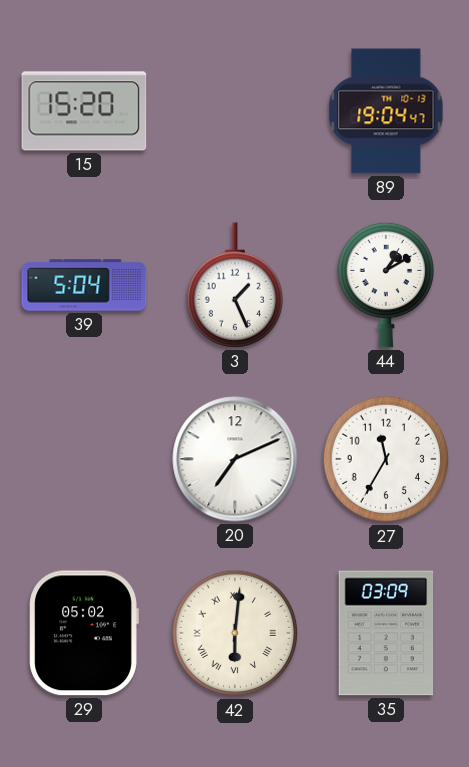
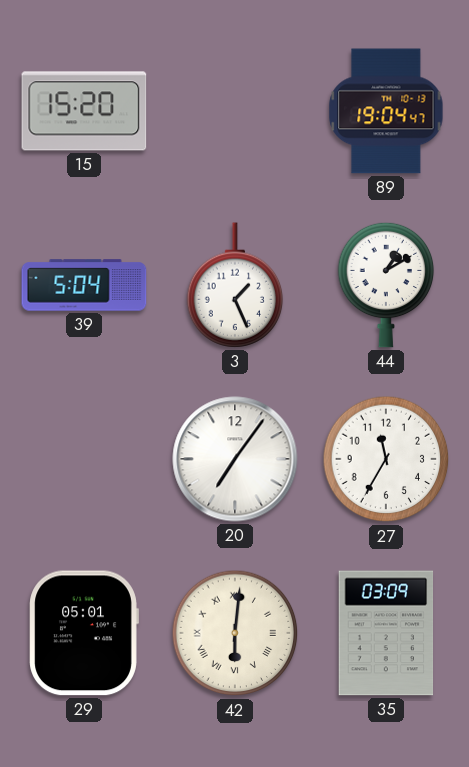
20: 7:11 -> 7:06 (235, 459)
29: 05:02 -> 05:01 (84, 633)
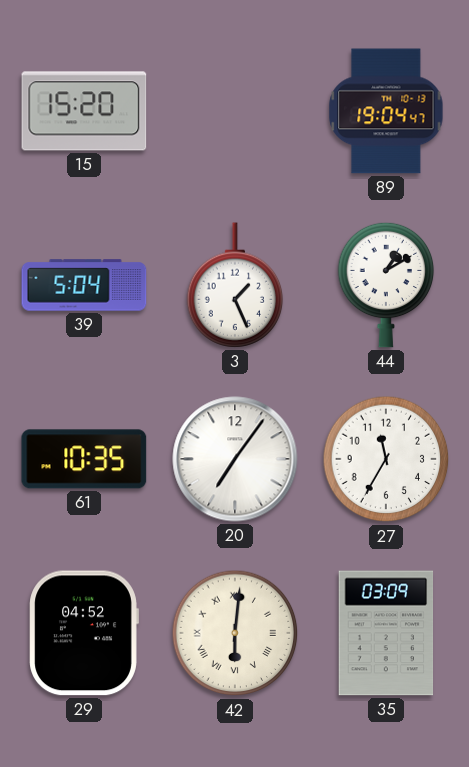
61: none -> 10:35 (84, 459)
29: 05:01 -> 04:52 (84, 633)
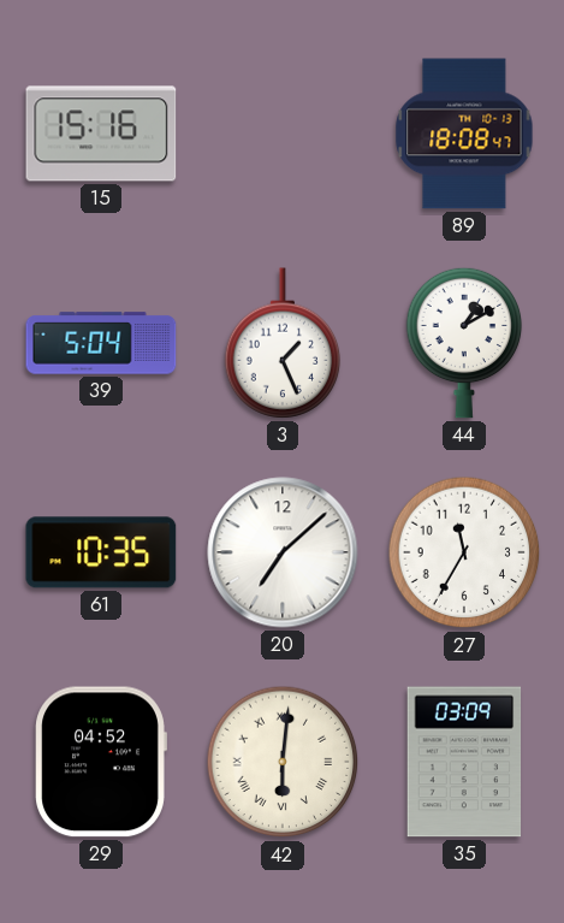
15: 15:20 -> 15:16 (101, 134)
89: 19:04 -> 18:08 (464, 134)
20: 7:06 -> 7:08 (283, 552)
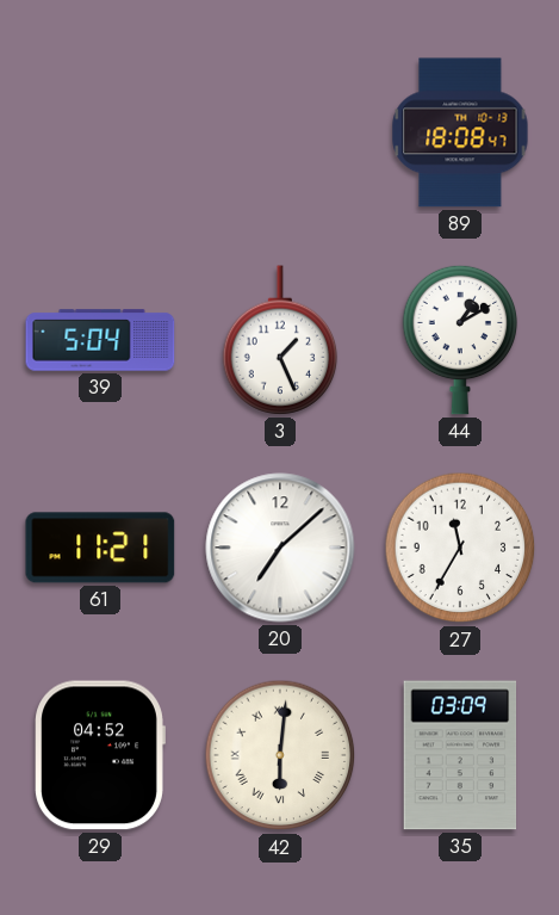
15: 15:16 -> none (101, 134)
61: 10:35 -> 11:21 (100, 548)
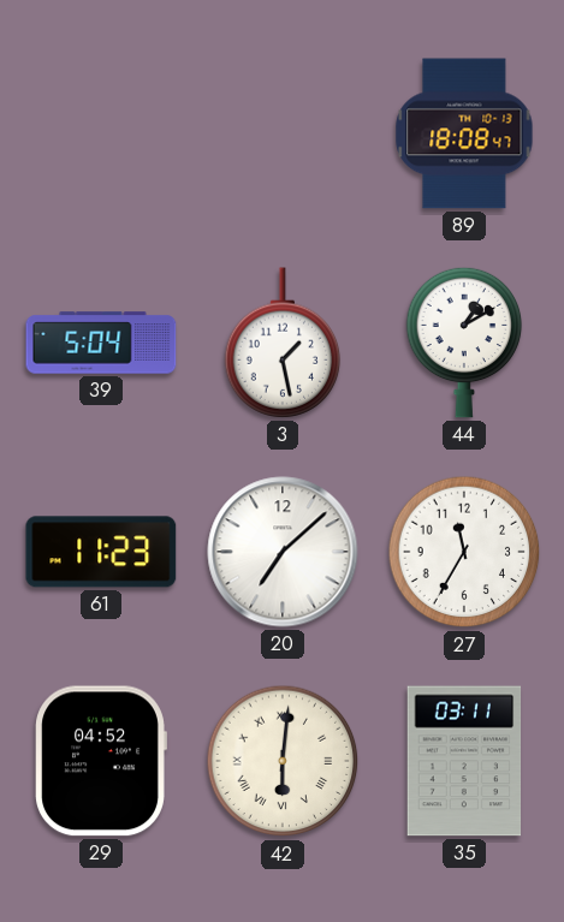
3: 1:26 -> 1:28 (283, 343)
61: 11:21 -> 11:23 (101, 552)
35: 03:09 -> 03:11 (464, 761)
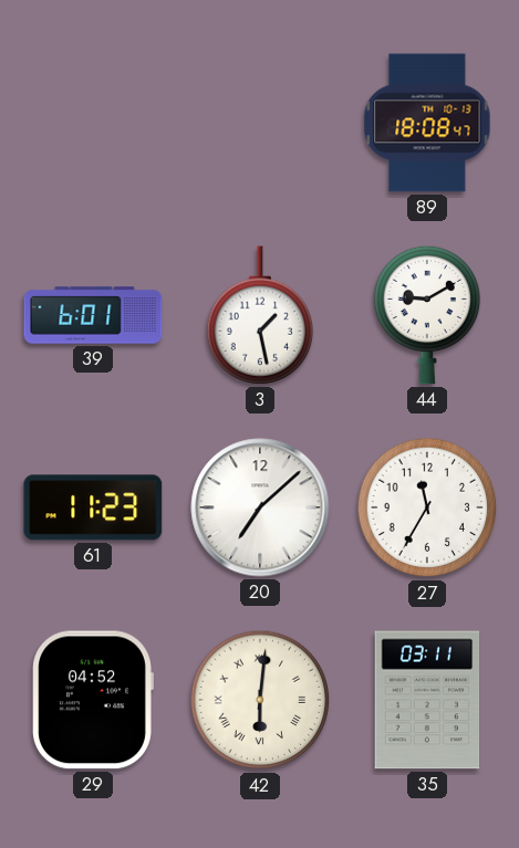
39: 5:04 -> 6:01 (93, 315)
44: 1:10 -> 9:10 (427, 315)
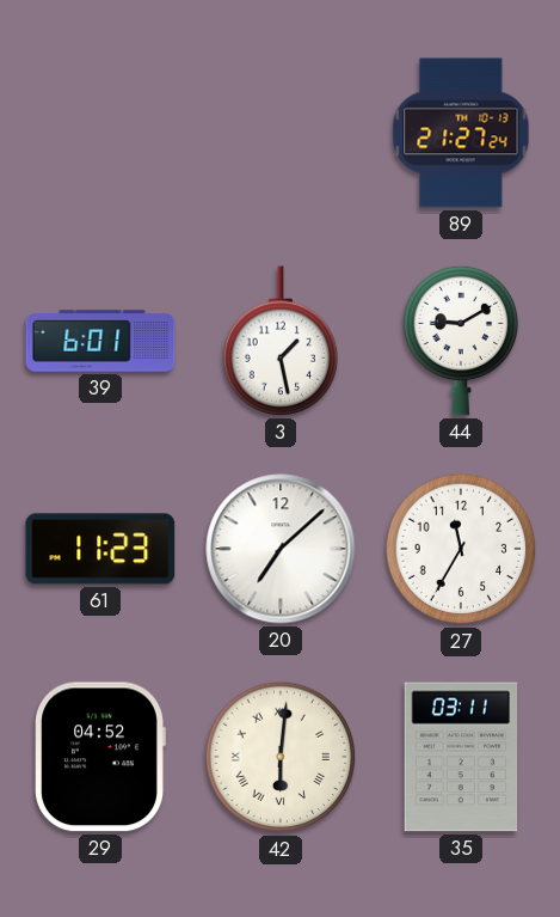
89: 18:08 -> 21:27 (461, 133)
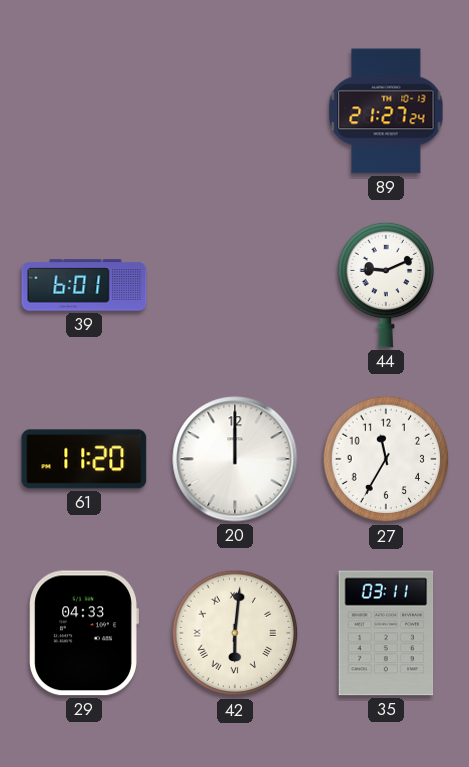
3: 1:28 -> none (281, 341)
44: 9:10 -> 9:11 (386, 285)
61: 11:23 -> 11:20 (84, 459)
20: 7:08 -> 12:00 (235, 459)
29: 04:52 -> 04:33 (84, 633)
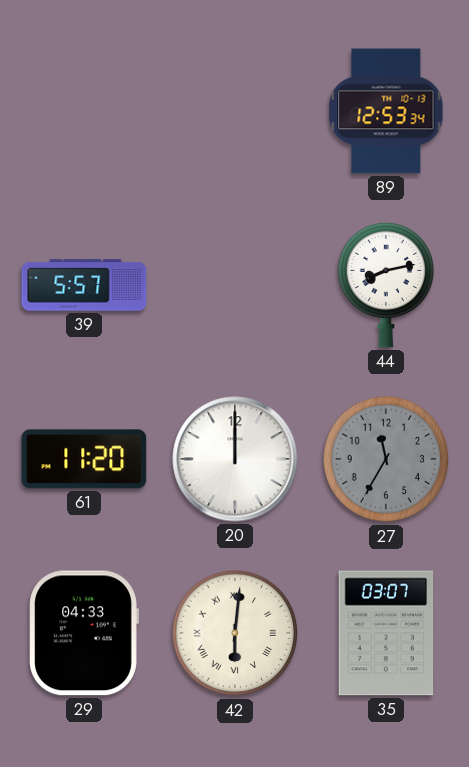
89: 21:27 -> 12:53 (386, 111)
39: 6:01 -> 5:57 (84, 285)
44: 9:11 -> 8:13 (386, 285)
27 dial: white -> grey (386, 459)
35: 03:11 -> 03:07 (386, 633)
